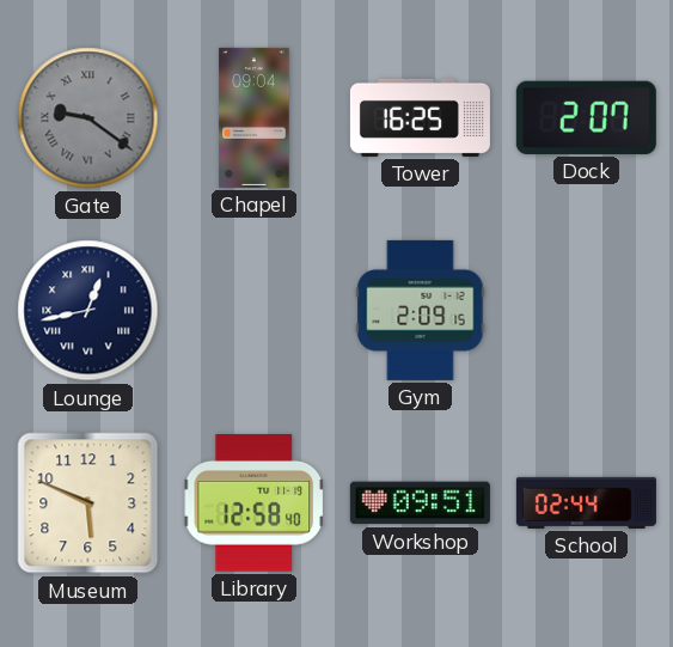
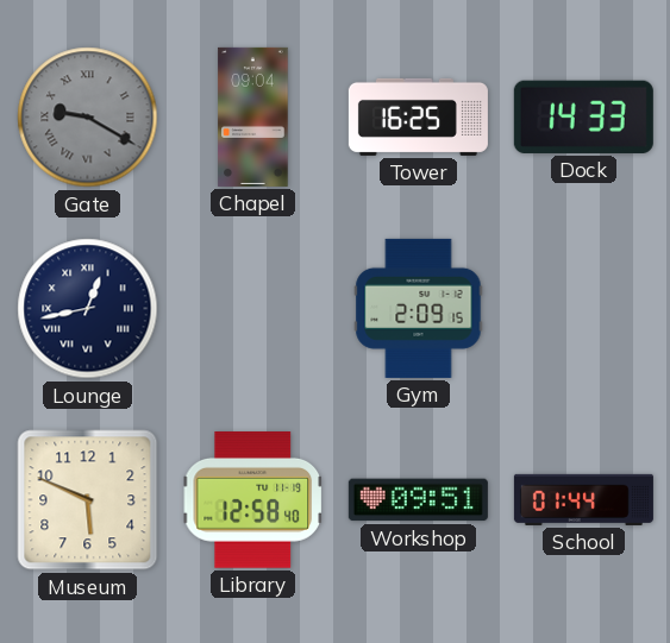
Gate: 9:21 -> 9:20 (88, 118)
Dock: 2:07 -> 14:33 (583, 116)
School: 02:44 -> 01:44 (583, 499)
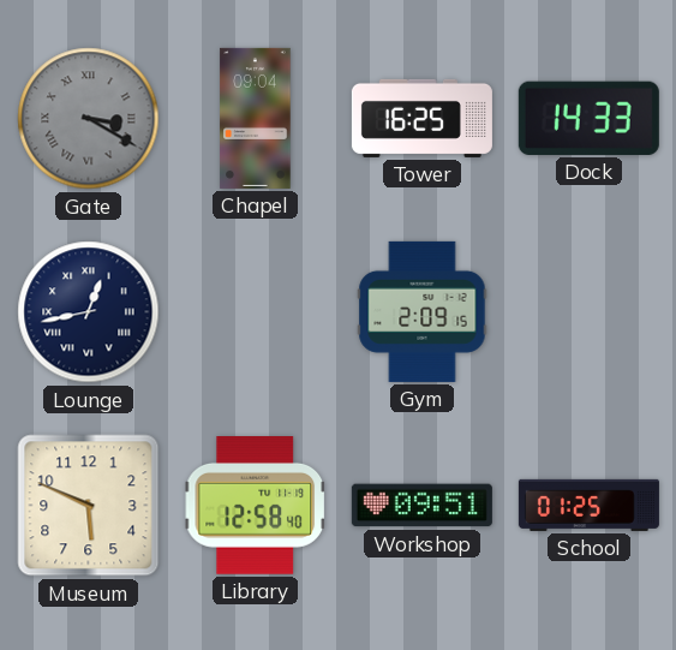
Gate: 9:20 -> 3:20 (89, 119)
School: 01:44 -> 01:25 (588, 505)
